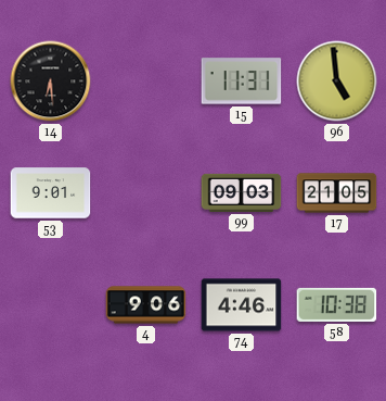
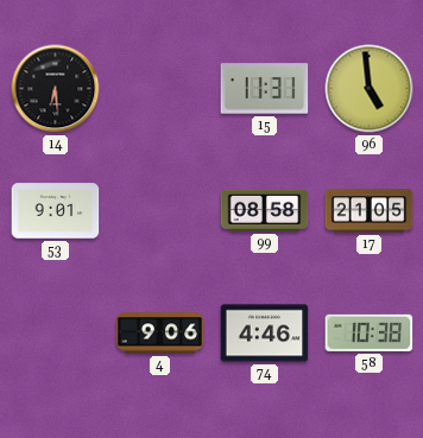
99: 09:03 -> 08:58 (265, 210)
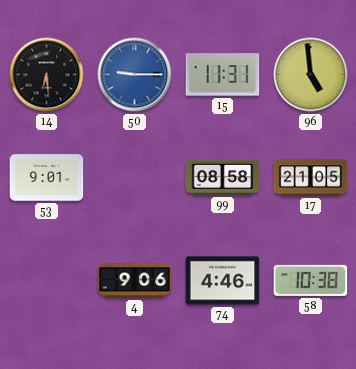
50: none -> 9:15 (135, 75)
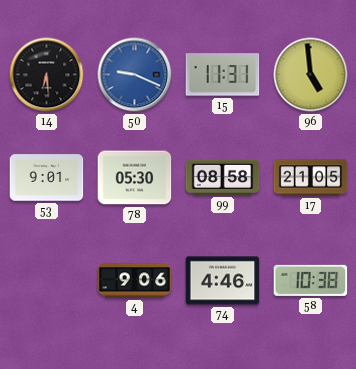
50: 9:15 -> 9:19 (135, 75)
78: none -> 05:30 (135, 178)
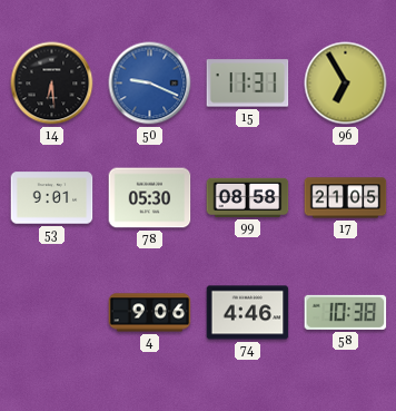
96: 4:59 -> 6:55 (346, 84)
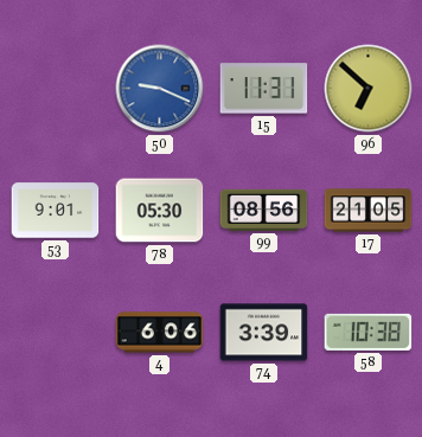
14: 6:29 -> none (52, 84)
96: 6:55 -> 6:52 (369, 89)
99: 08:58 -> 08:56 (264, 210)
4: 9:06 -> 6:06 (160, 333)
74: 4:46 -> 3:39 (264, 333)
